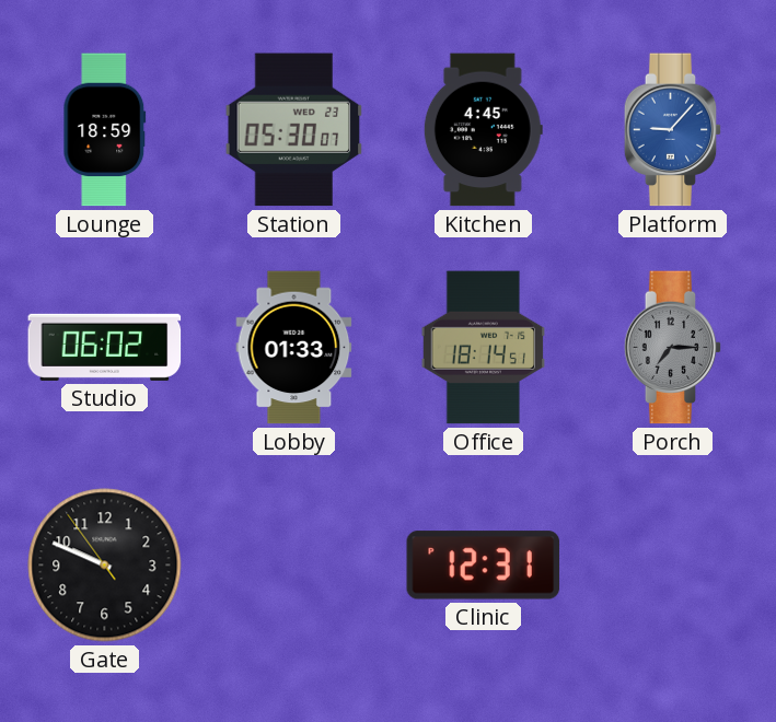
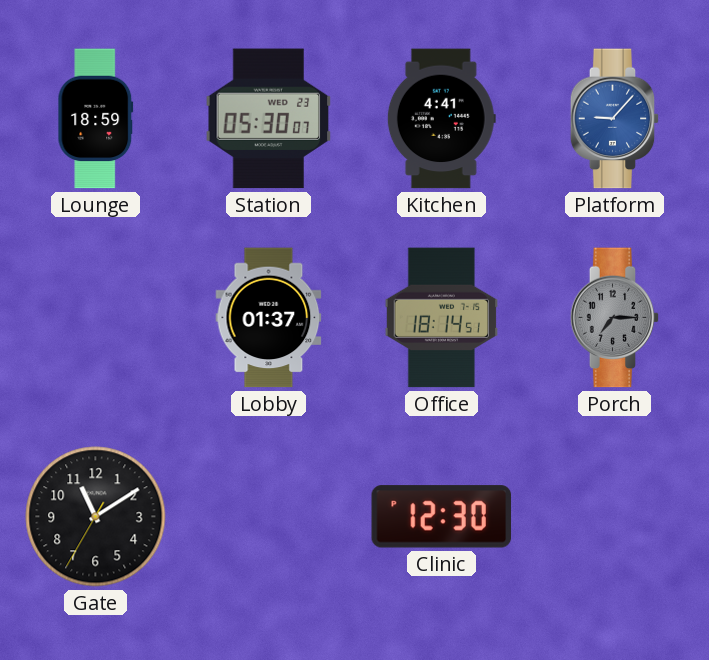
Kitchen: 4:45 -> 4:41 (441, 119)
Studio: 06:02 -> none (105, 347)
Lobby: 01:33 -> 01:37 (269, 318)
Gate: 9:48 -> 11:09 (96, 517)
Clinic: 12:31 -> 12:30 (442, 517)
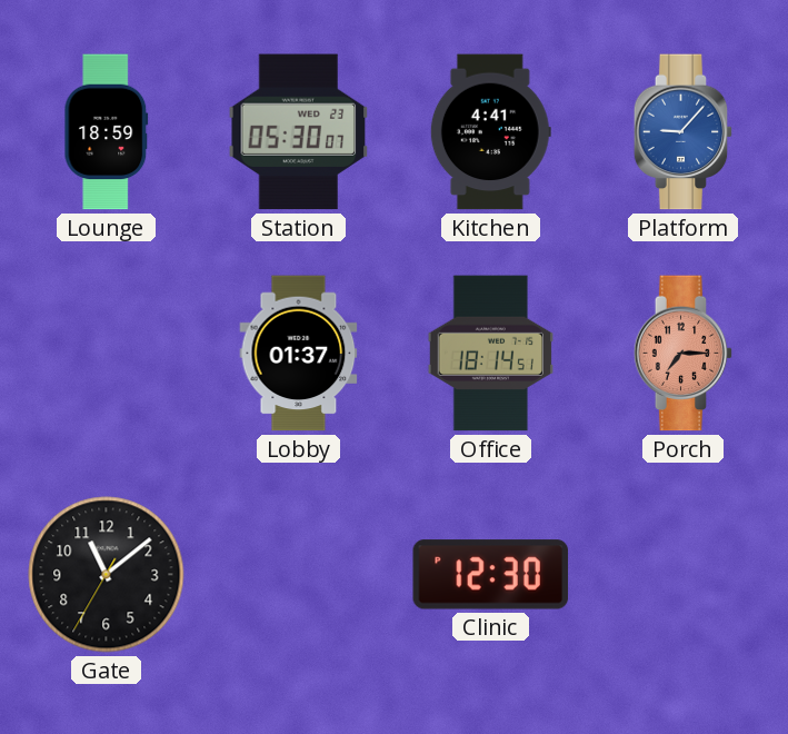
Porch dial: grey -> salmon (684, 354)
Gate: 11:09 -> 11:08 (107, 575)
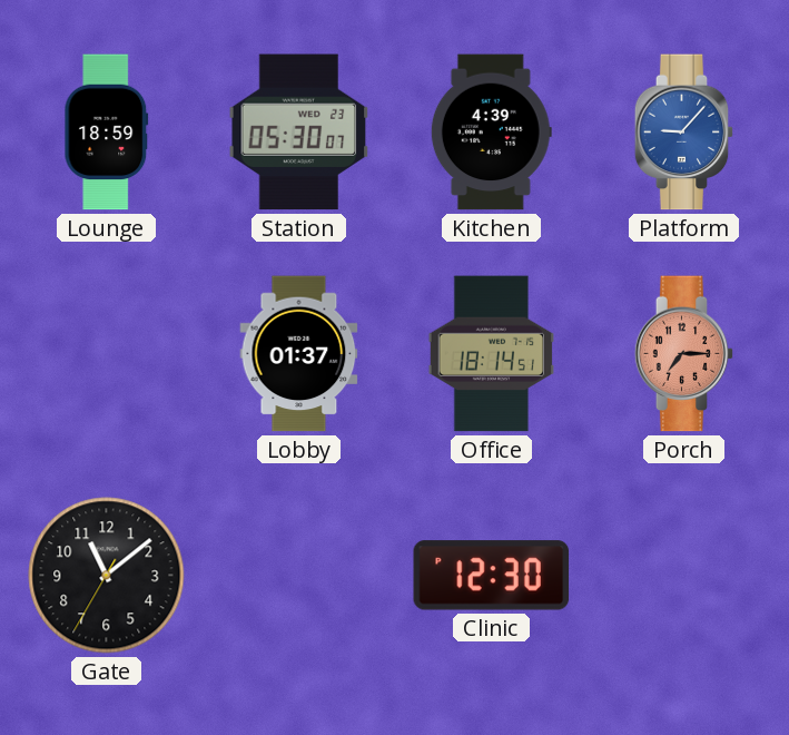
Kitchen: 4:41 -> 4:39 (491, 133)
